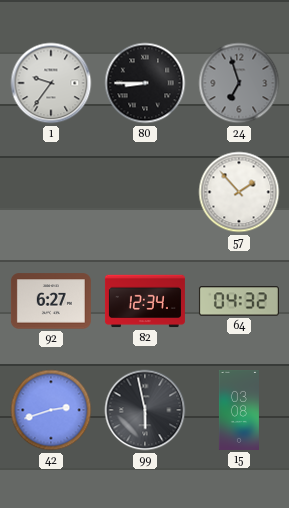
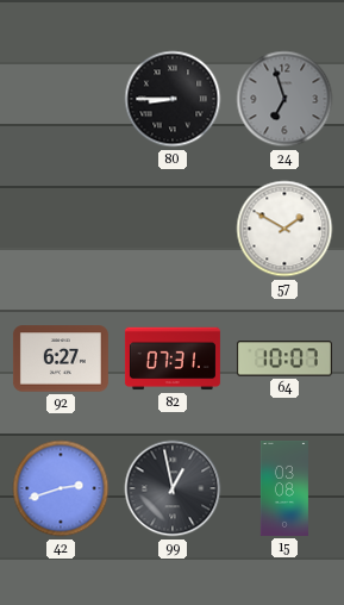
1: 9:36 -> none (51, 83)
57: 1:53 -> 1:50 (284, 229)
82: 12:34 -> 07:31 (173, 358)
64: 04:32 -> 10:07 (284, 358)
99: 5:58 -> 12:58 (173, 488)
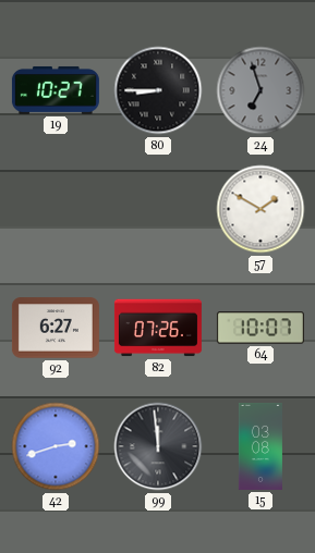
19: none -> 10:27 (56, 90)
82: 07:31 -> 07:26 (158, 328)
99: 12:58 -> 11:59 (158, 446)
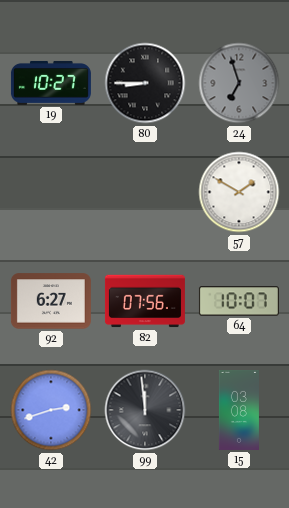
82: 07:26 -> 07:56 (145, 301)
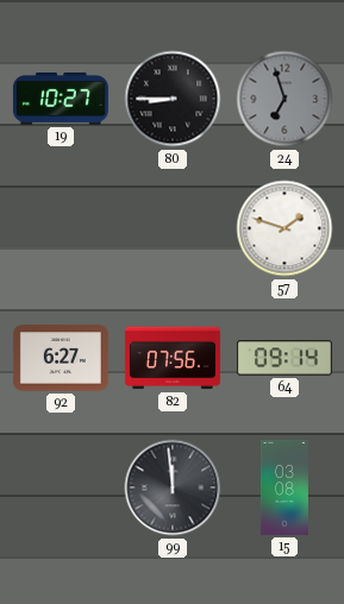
57: 1:50 -> 1:48 (284, 228)
64: 10:07 -> 09:14 (284, 358)
42: 2:42 -> none (51, 410)
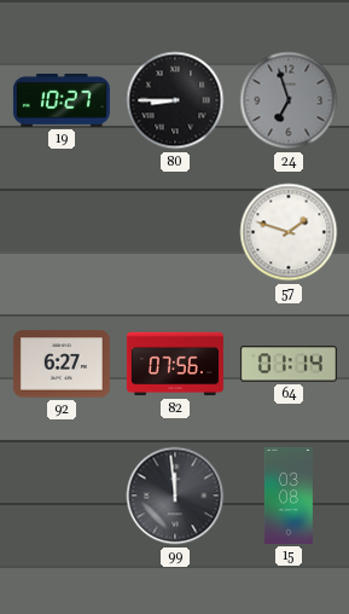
64: 09:14 -> 01:14 (289, 364)
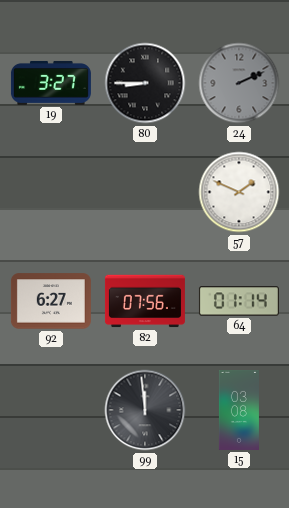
19: 10:27 -> 3:27 (51, 83)
24: 6:57 -> 2:11 (239, 83)
57: 1:48 -> 1:49 (239, 192)
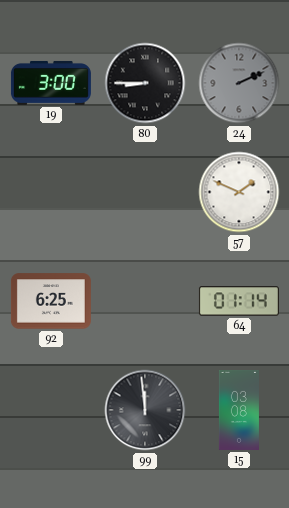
19: 3:27 -> 3:00 (51, 83)
92: 6:27 -> 6:25 (51, 301)
82: 07:56 -> none (145, 301)
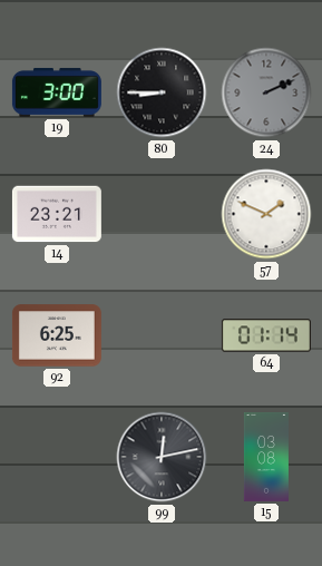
14: none -> 23:21 (57, 214)
99: 11:59 -> 12:13 (162, 457)
